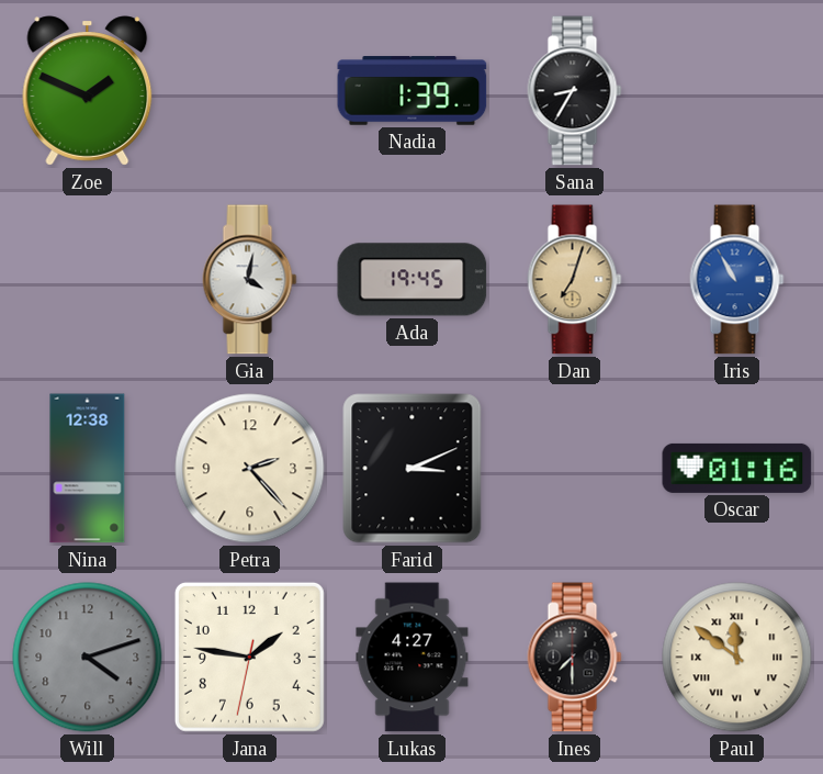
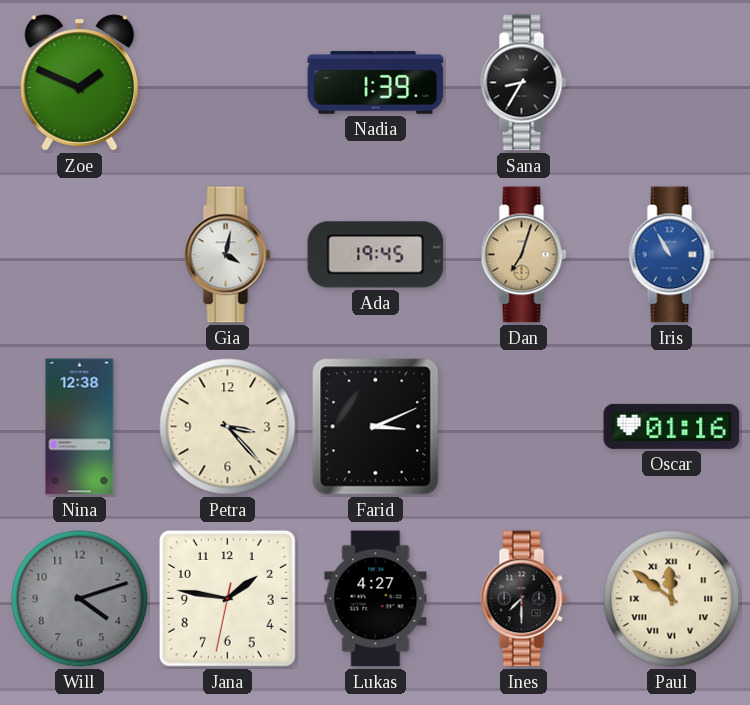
Petra: 2:23 -> 3:23 (228, 427)
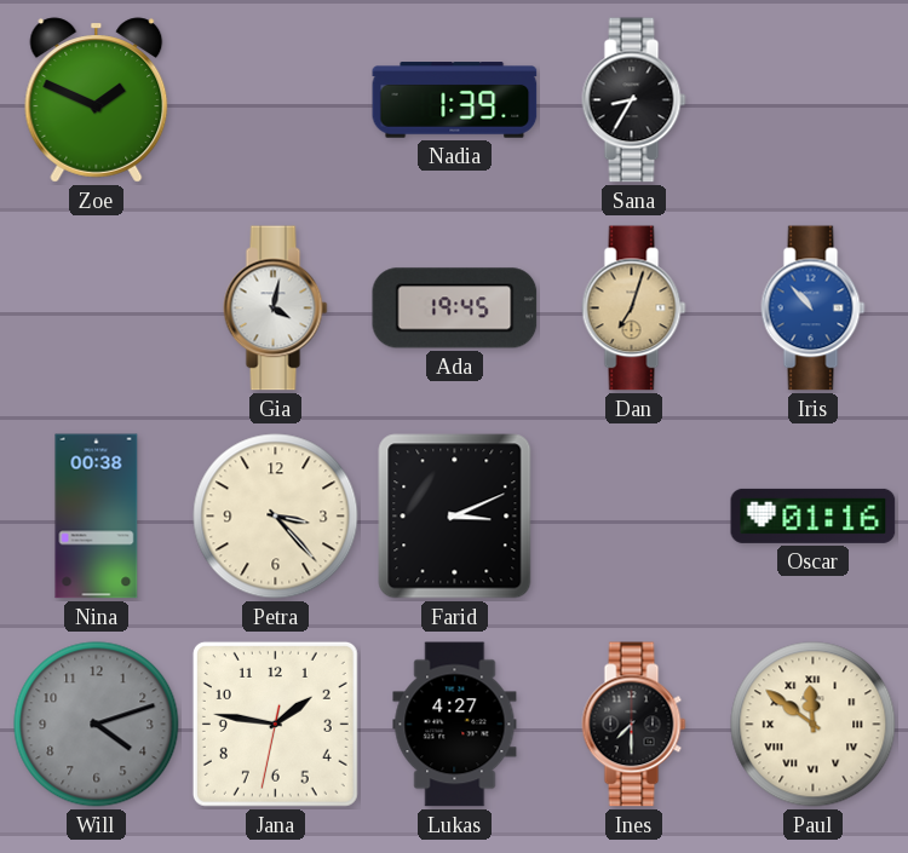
Iris: 10:55 -> 10:53 (814, 309)
Nina: 12:38 -> 00:38 (97, 517)
